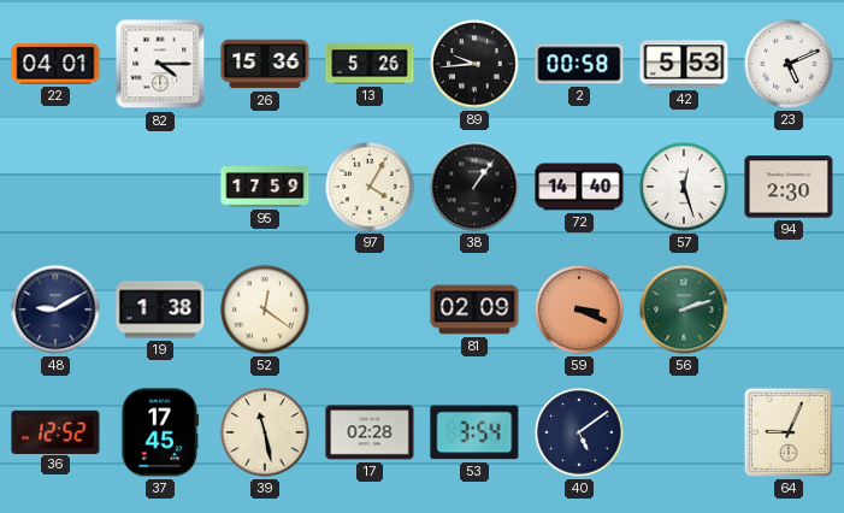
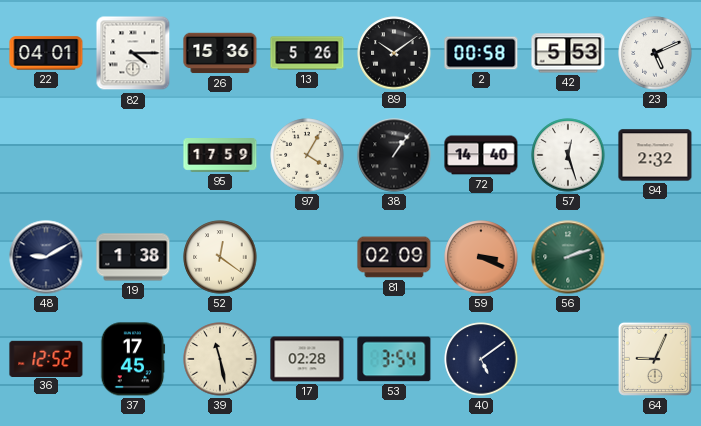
89: 9:44 -> 10:09 (394, 53)
94: 2:30 -> 2:32 (655, 155)
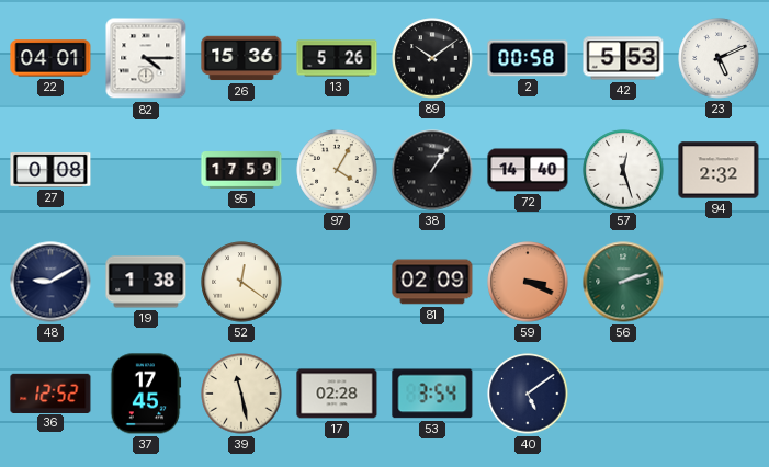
27: none -> 0:08 (50, 170)
64: 9:04 -> none (655, 359)
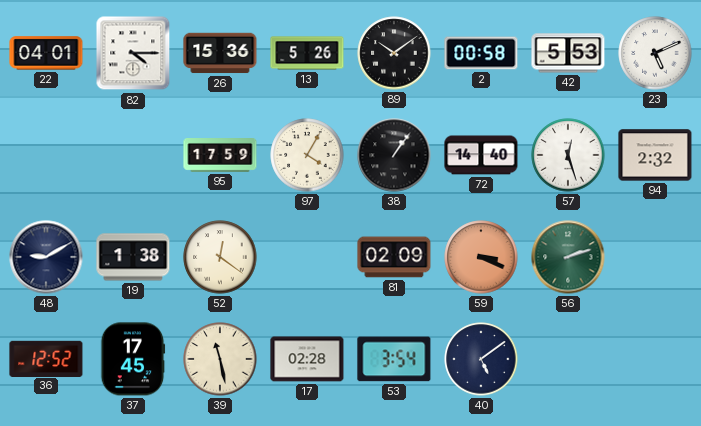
27: 0:08 -> none (50, 170)
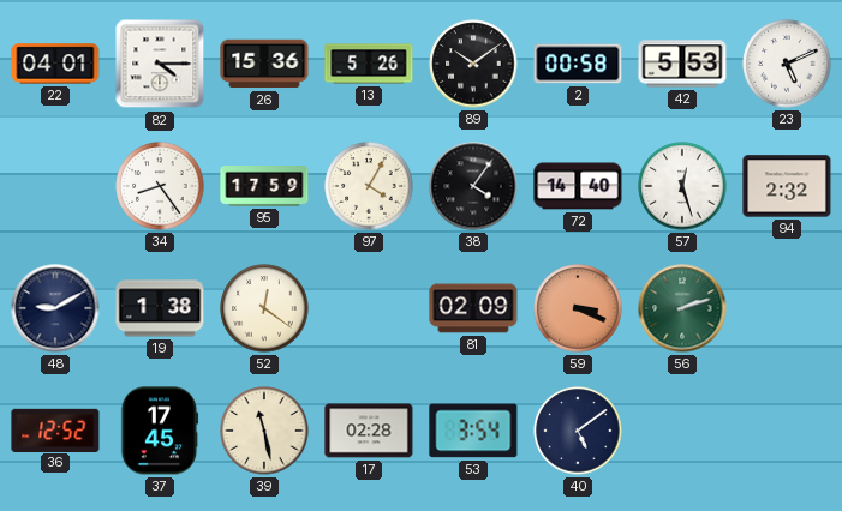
34: none -> 8:24 (160, 186)
38: 1:06 -> 4:06 (473, 186)
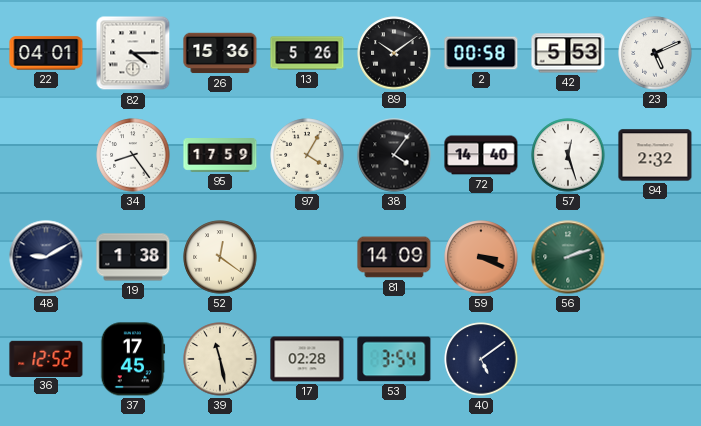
81: 02:09 -> 14:09 (394, 257)
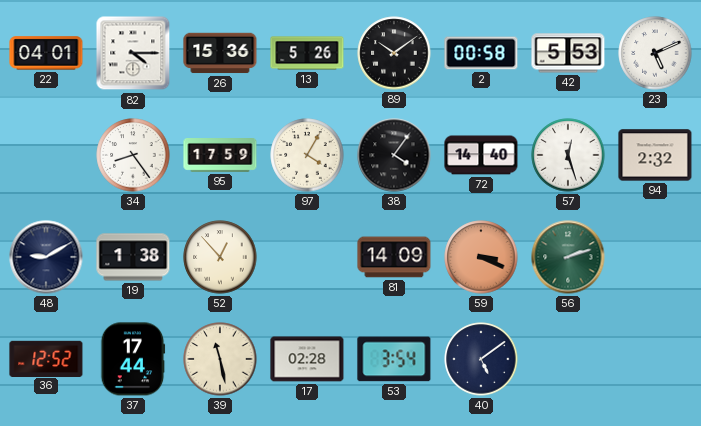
52: 12:21 -> 12:53 (220, 257)
37: 17:45 -> 17:44 (133, 359)
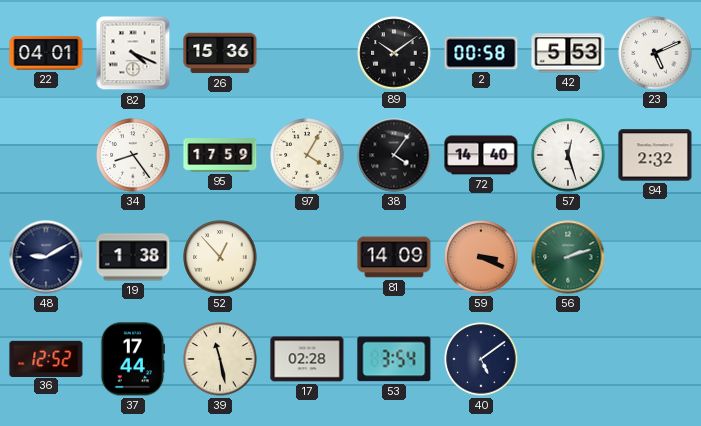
82: 4:15 -> 4:19 (133, 53)
13: 5:26 -> none (307, 53)
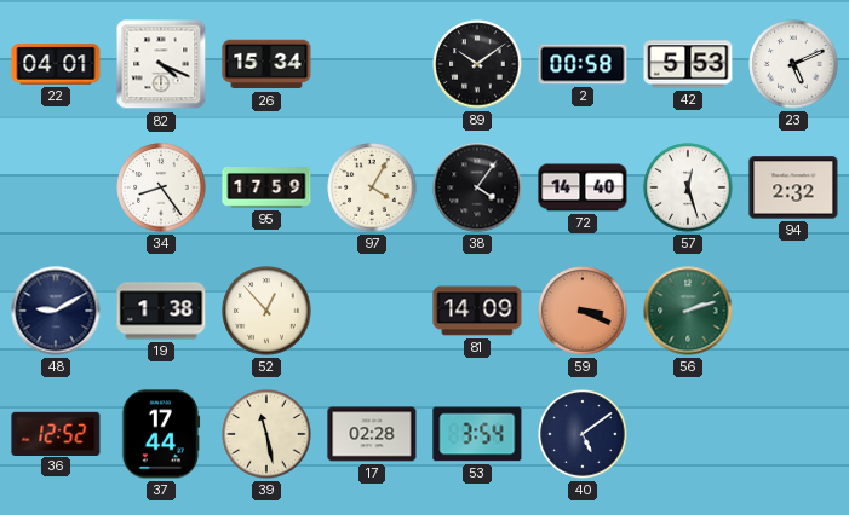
26: 15:36 -> 15:34 (266, 64)
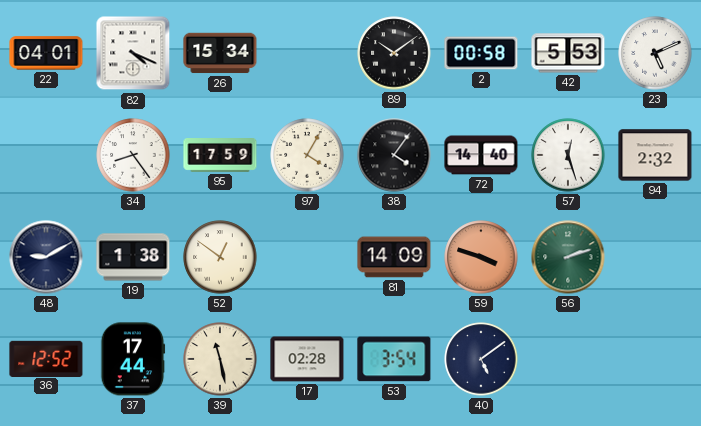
52: 12:53 -> 12:51 (220, 257)
59: 3:19 -> 3:48 (481, 257)
